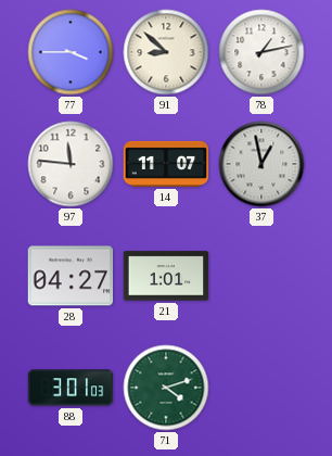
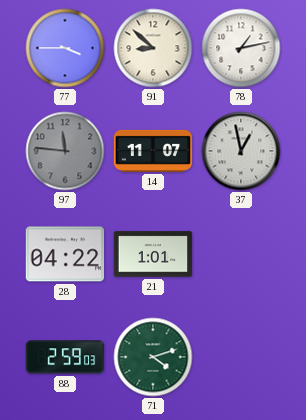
97 dial: white -> grey (65, 151)
28: 04:27 -> 04:22 (65, 254)
88: 3:01 -> 2:59 (65, 357)
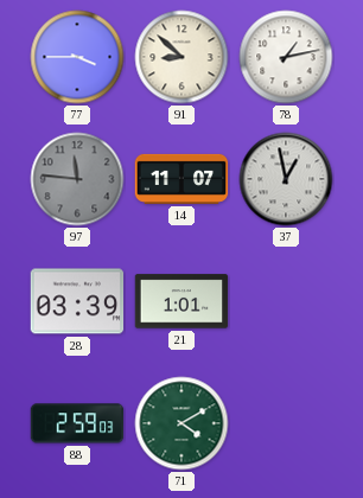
28: 04:22 -> 03:39 (77, 301)
71: 4:12 -> 4:10 (181, 423)
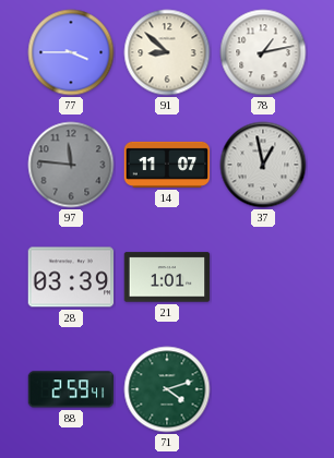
88: 2:59:03 -> 2:59:41 (71, 389)
71: 4:10 -> 4:12 (167, 389)
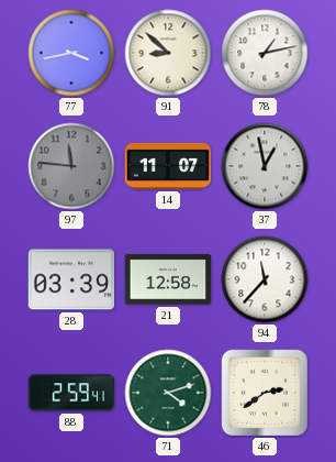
77: 3:45 -> 3:43 (71, 53)
21: 1:01 -> 12:58 (168, 279)
94: none -> 11:37 (265, 279)
46: none -> 2:39 (264, 392)
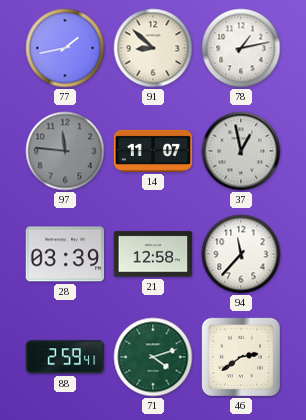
77: 3:43 -> 1:43 (65, 48)
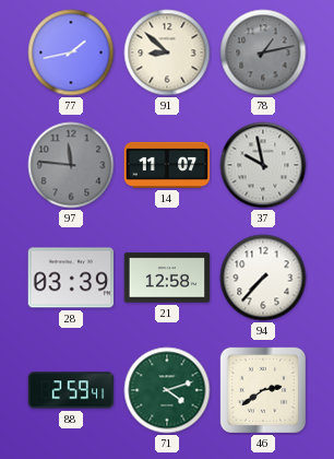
78 dial: white -> grey (263, 52)
37: 12:58 -> 9:58 (263, 165)
94: 11:37 -> 7:37 (263, 278)
